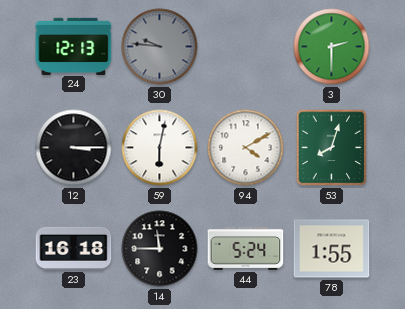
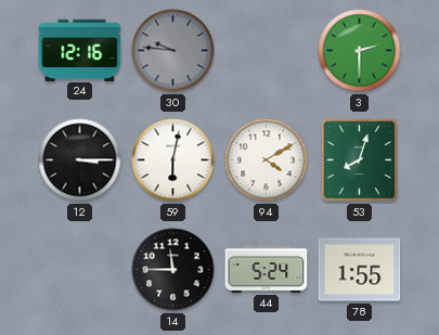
24: 12:13 -> 12:16 (80, 50)
23: 16:18 -> none (74, 248)
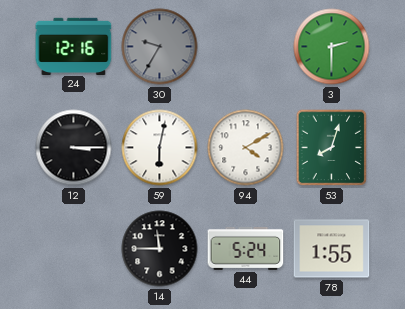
30: 9:46 -> 9:35 (160, 47)
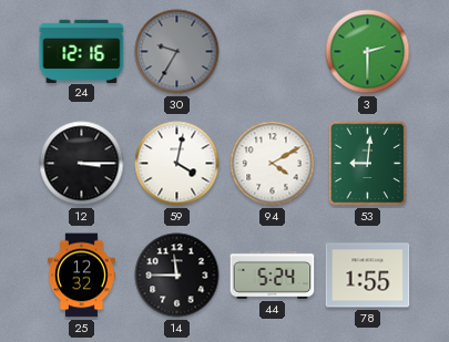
59: 6:02 -> 4:02 (177, 164)
53: 8:03 -> 9:01 (368, 164)
25: none -> 12:32 (82, 276)
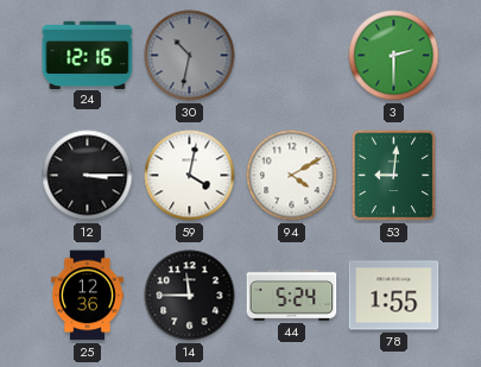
30: 9:35 -> 10:32 (190, 56)
25: 12:32 -> 12:36 (88, 296)
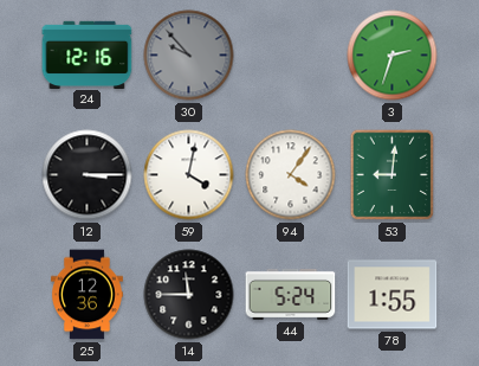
30: 10:32 -> 9:53 (189, 56)
3: 2:30 -> 2:33 (393, 56)
94: 4:10 -> 4:06 (291, 175)
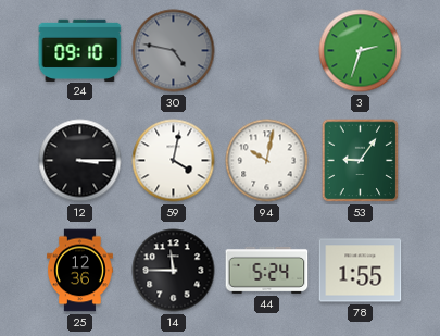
24: 12:16 -> 09:10 (80, 50)
30: 9:53 -> 4:47 (174, 51)
94: 4:06 -> 10:02 (267, 161)
53: 9:01 -> 9:06 (361, 161)
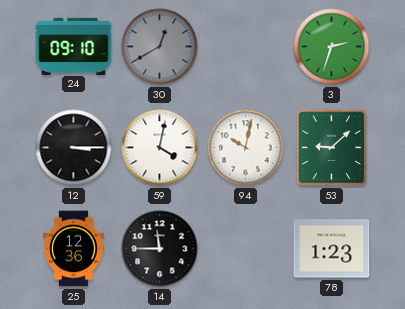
30: 4:47 -> 12:40 (160, 47)
53: 9:06 -> 9:08 (332, 148)
44: 5:24 -> none (267, 270)
78: 1:55 -> 1:23 (332, 249)
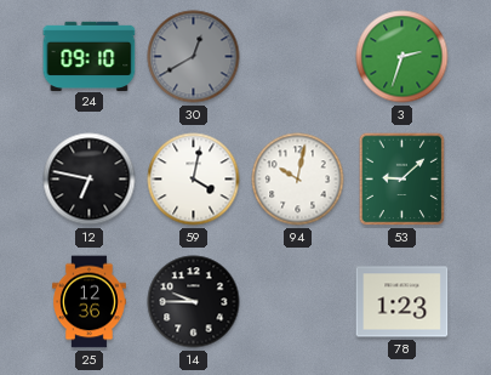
12: 3:15 -> 6:47 (90, 180)
14: 11:45 -> 9:45 (194, 302)
